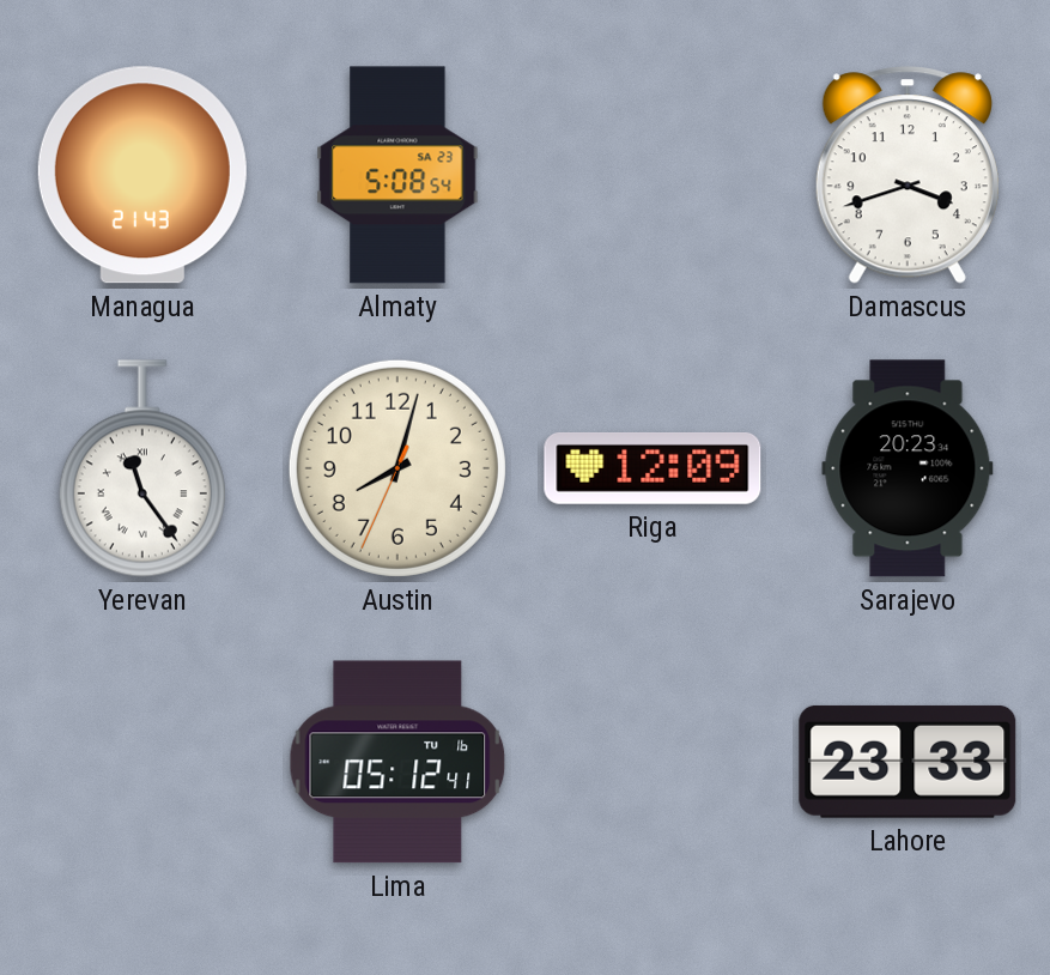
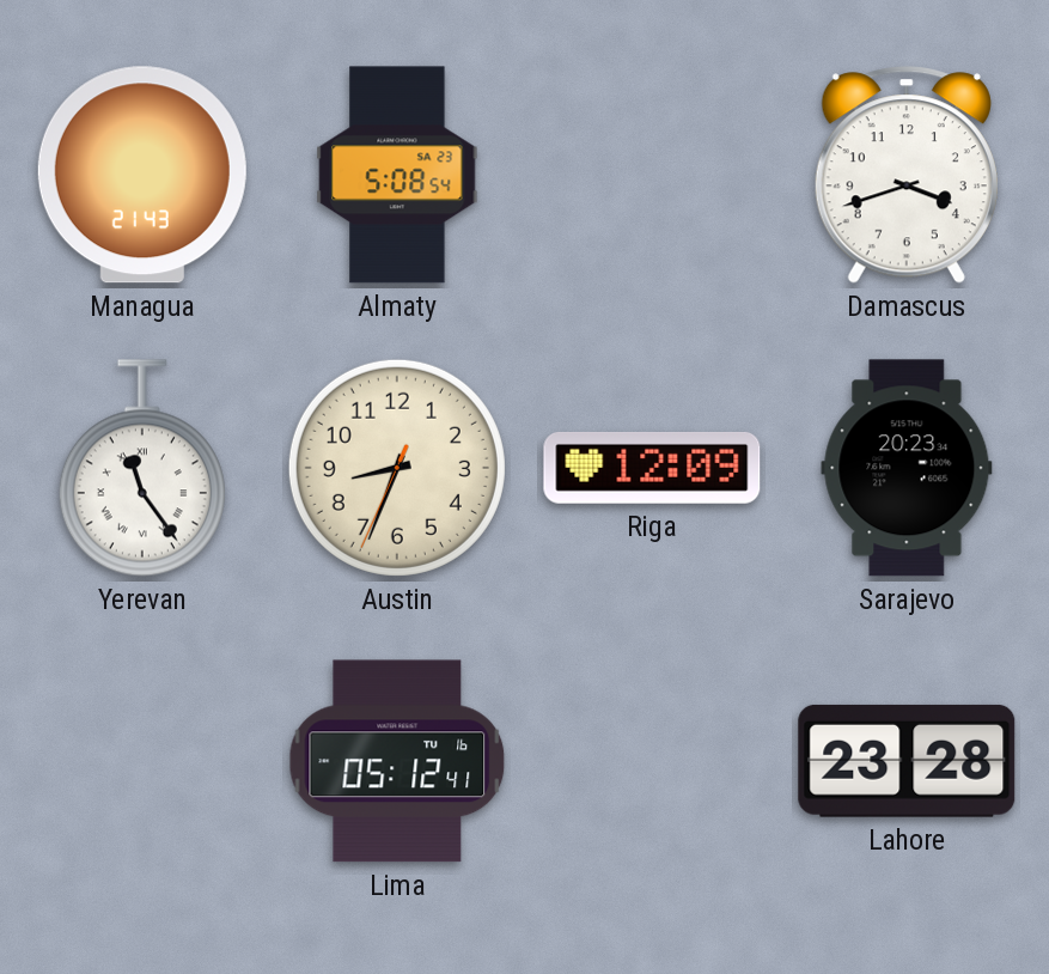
Austin: 8:02 -> 8:33 (397, 468)
Lahore: 23:33 -> 23:28 (907, 761)
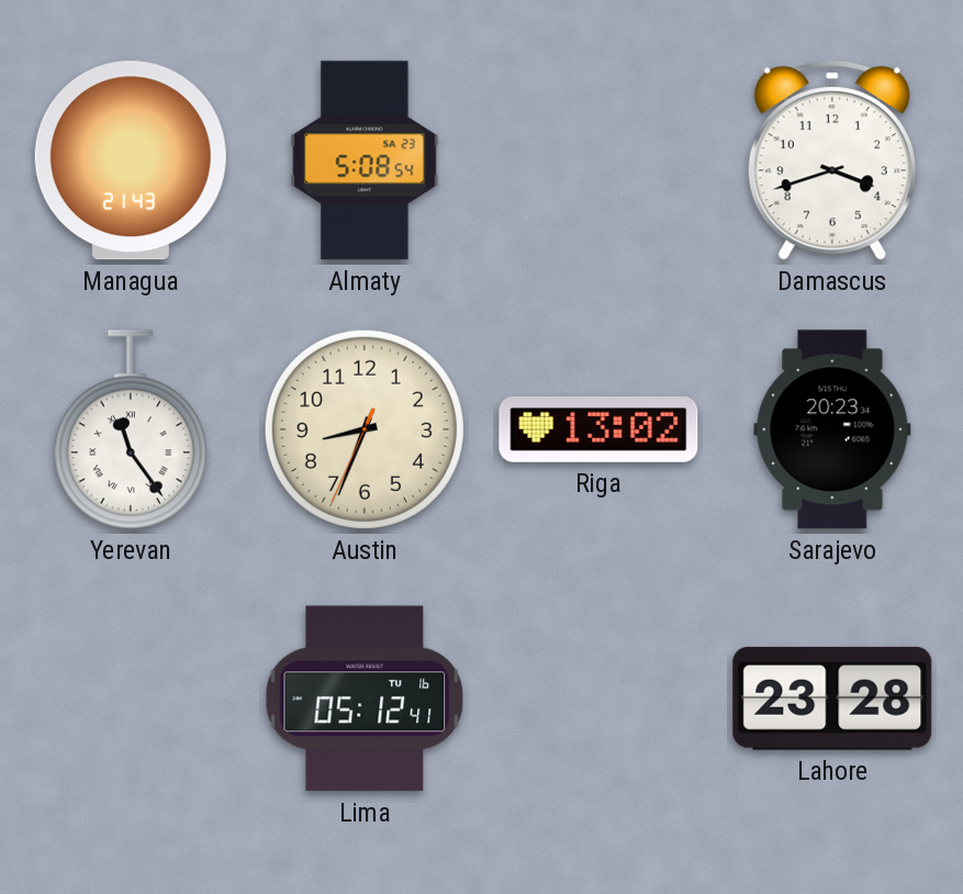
Riga: 12:09 -> 13:02 (598, 429)
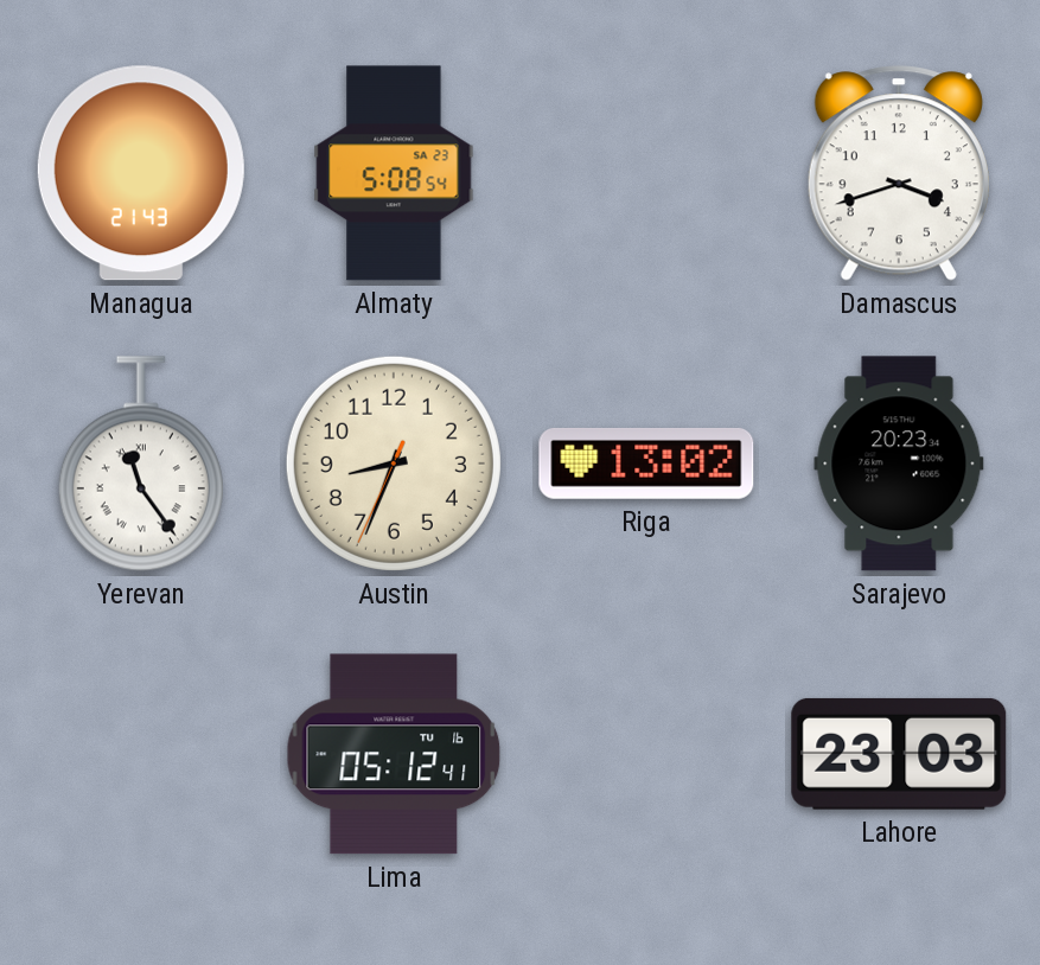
Lahore: 23:28 -> 23:03 (899, 754)
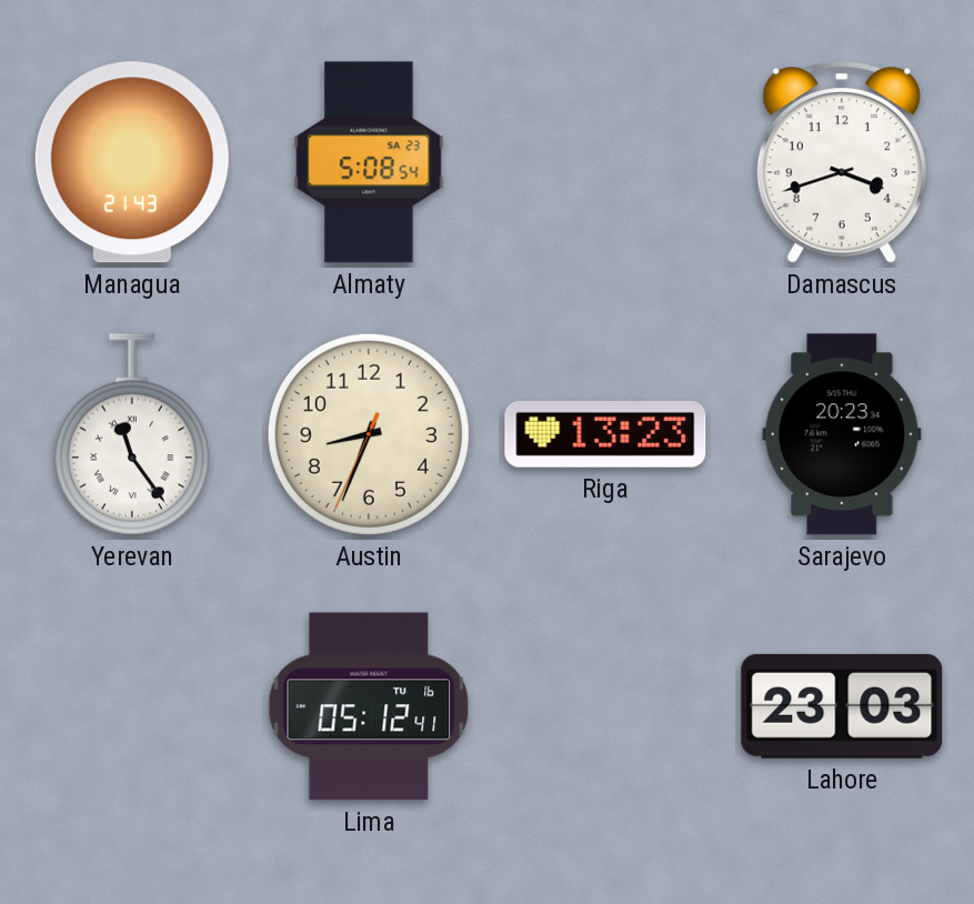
Riga: 13:02 -> 13:23 (605, 434)
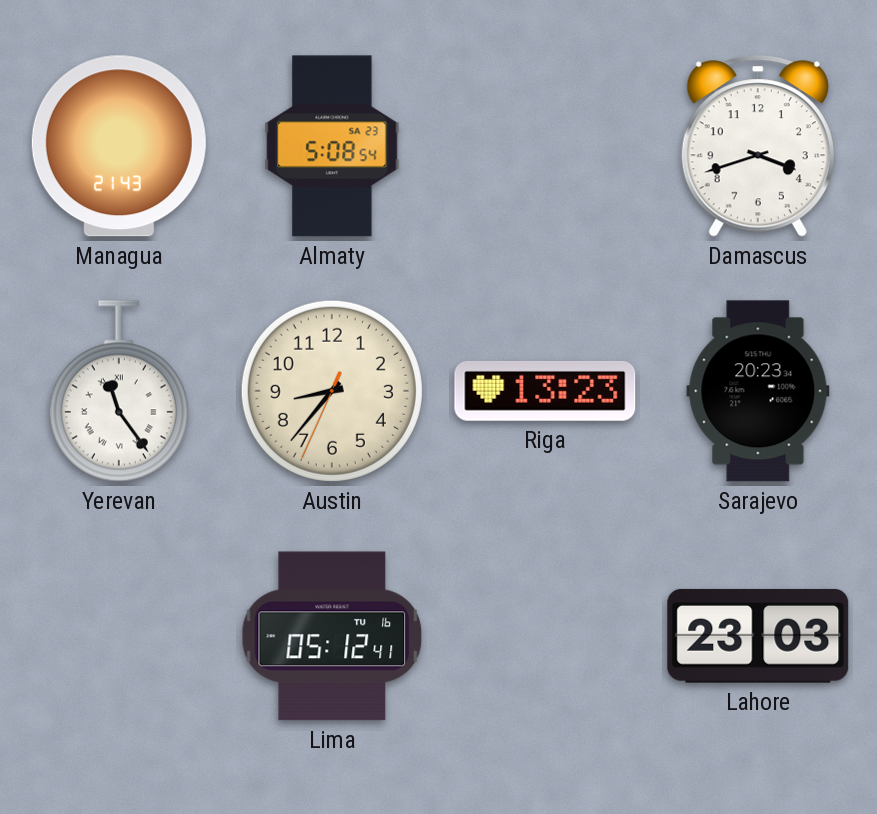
Austin: 8:33 -> 8:36 (332, 391)
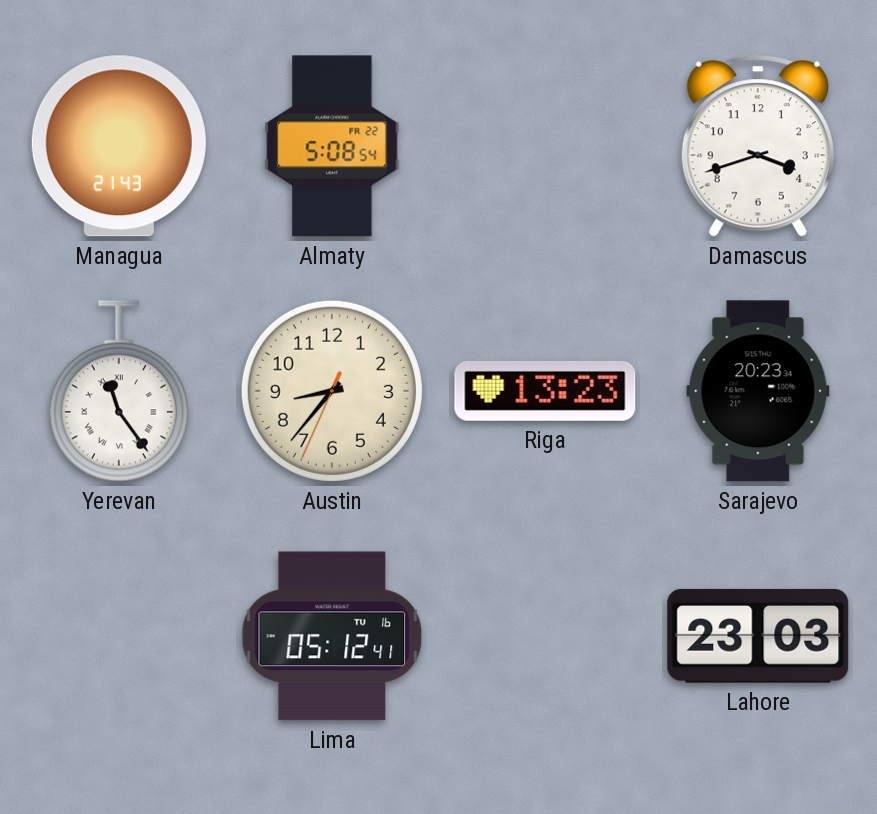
Almaty date: SA 23 -> FR 22 (332, 146)
